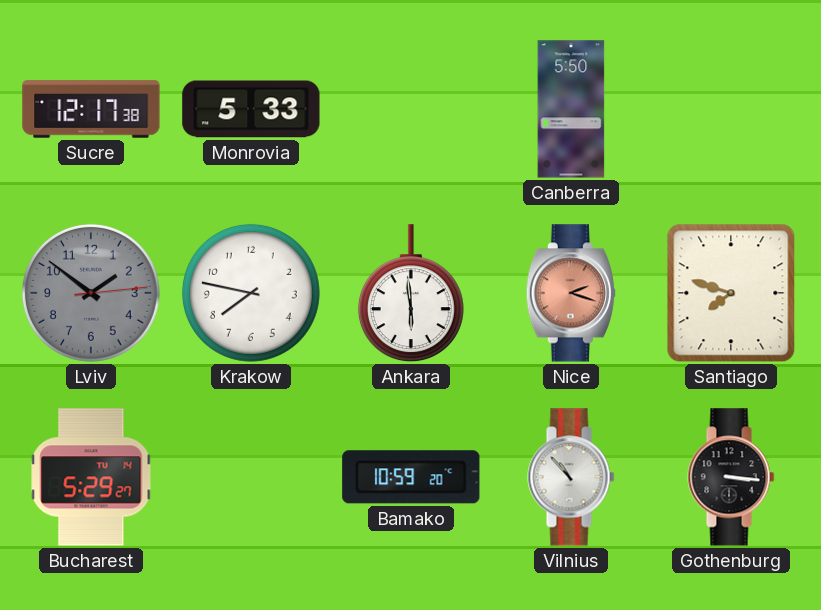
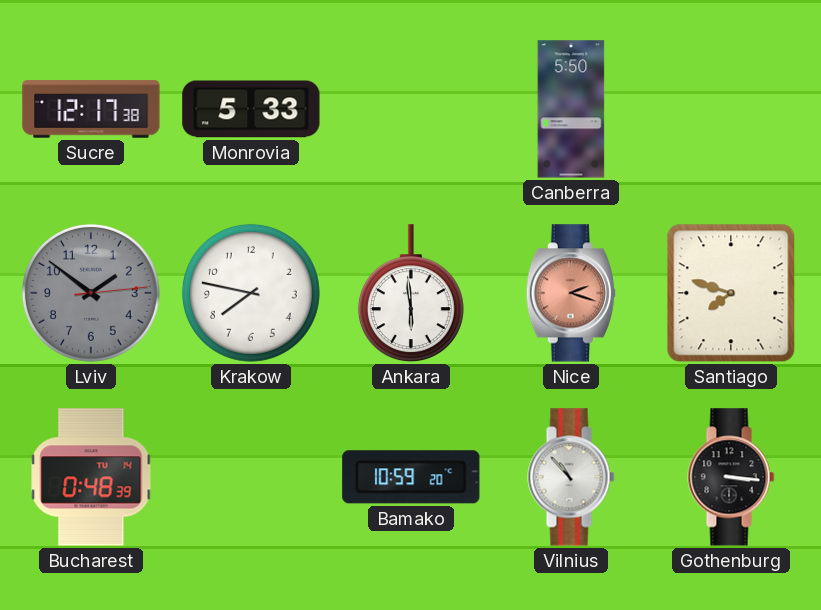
Bucharest: 5:29 -> 0:48 (91, 477)
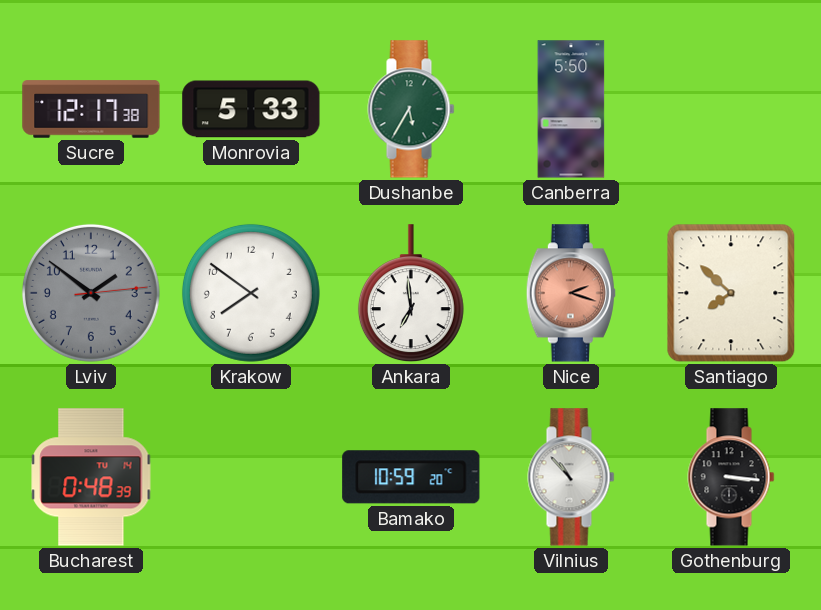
Dushanbe: none -> 5:35 (411, 109)
Krakow: 7:47 -> 7:51 (251, 293)
Ankara: 5:59 -> 6:59 (411, 294)
Santiago: 7:48 -> 7:52 (731, 293)
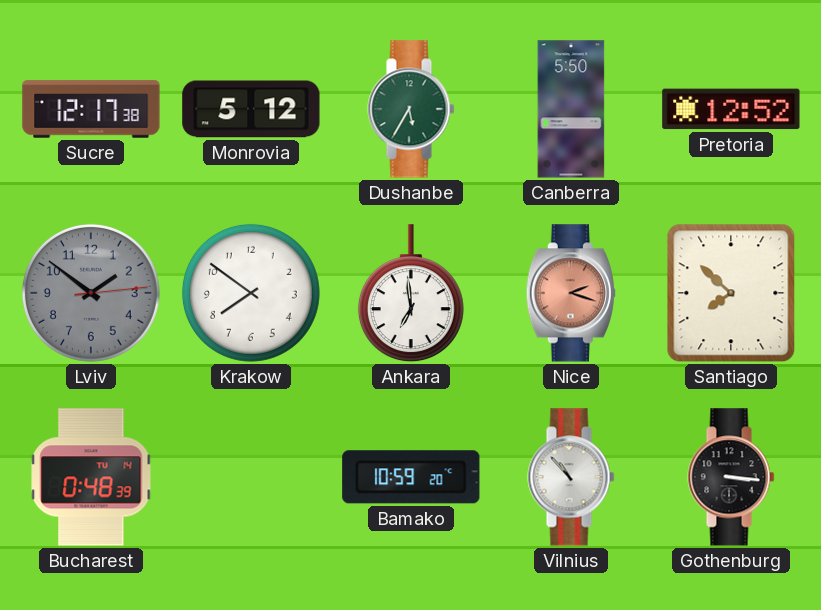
Monrovia: 5:33 -> 5:12 (251, 109)
Pretoria: none -> 12:52 (731, 109)
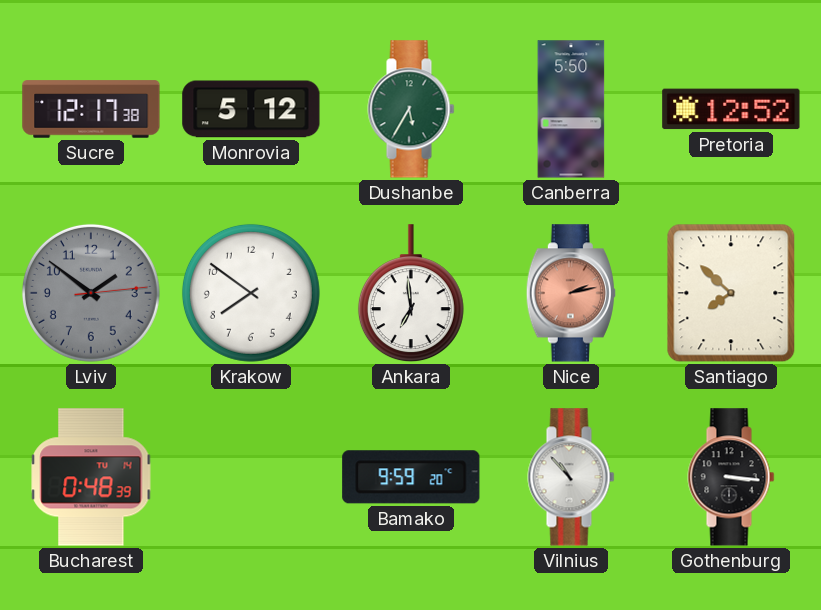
Nice: 2:18 -> 2:13 (571, 293)
Bamako: 10:59 -> 9:59 (411, 477)
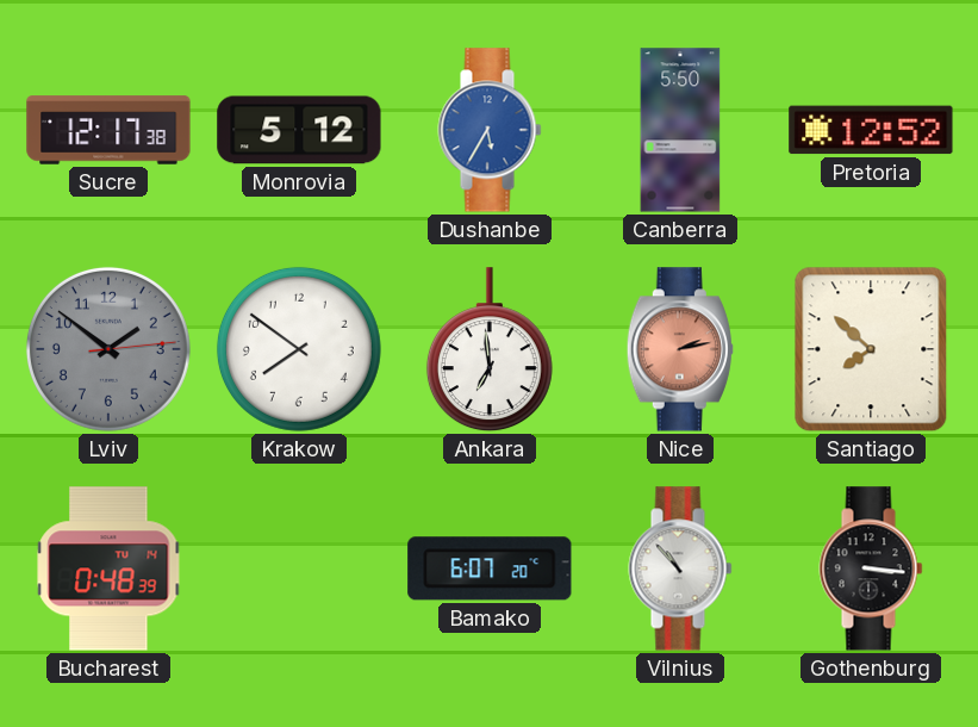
Dushanbe dial: green -> blue (490, 130)
Bamako: 9:59 -> 6:07 (490, 568)
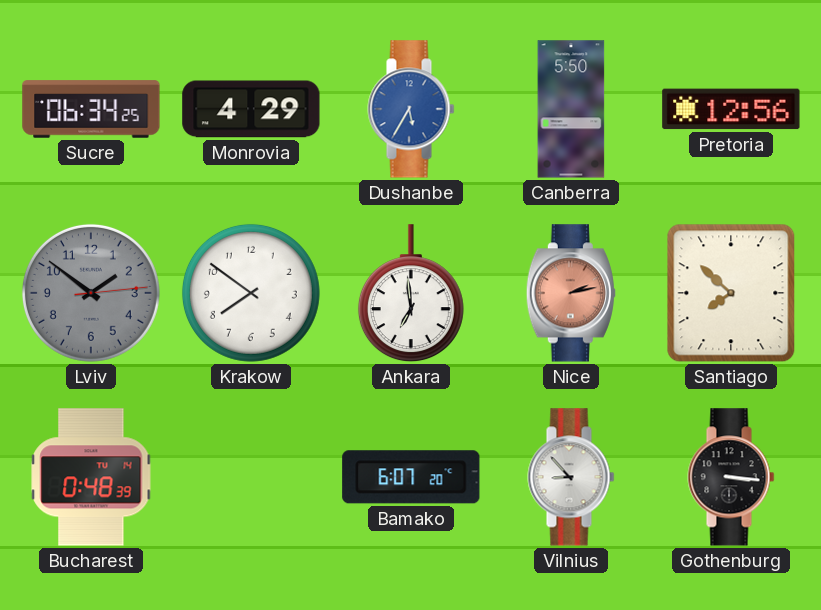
Sucre: 12:17 -> 06:34 (91, 109)
Monrovia: 5:12 -> 4:29 (251, 109)
Pretoria: 12:52 -> 12:56 (731, 109)
Vilnius: 10:53 -> 8:53 (571, 477)
